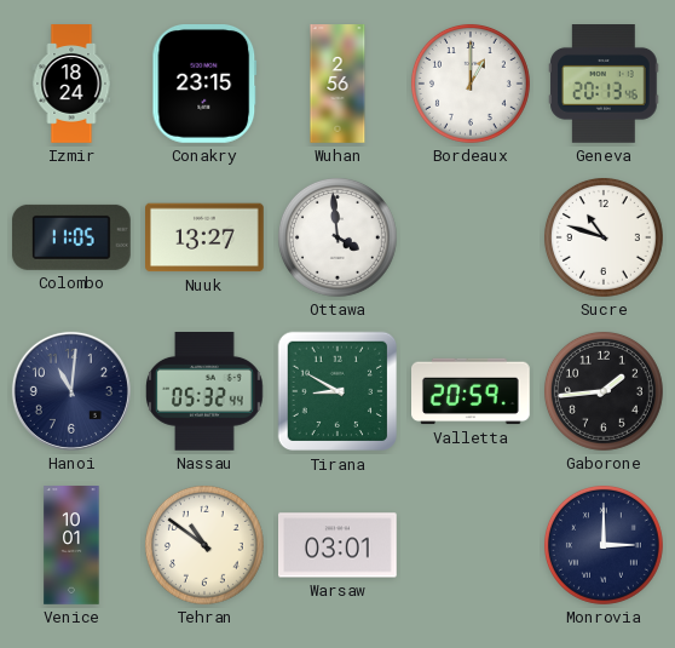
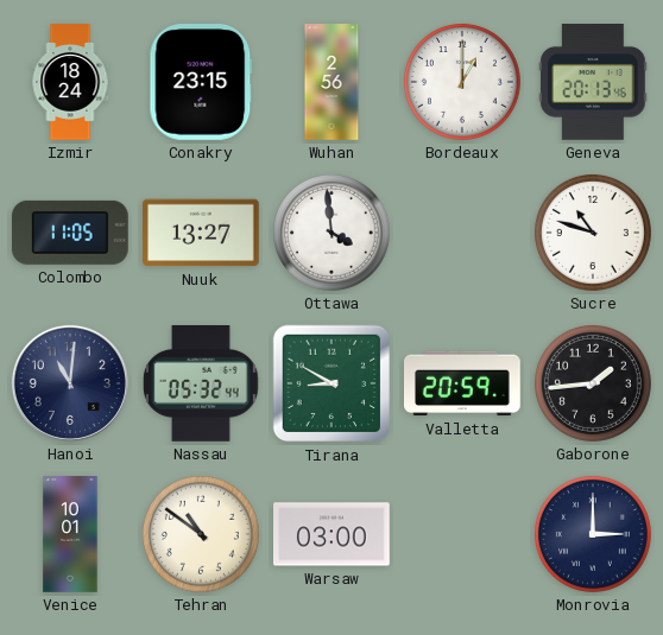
Warsaw: 03:01 -> 03:00 (333, 534)
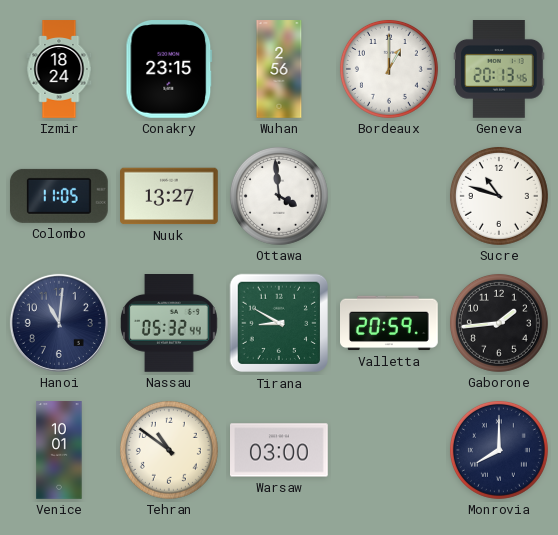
Monrovia: 3:00 -> 8:00 (499, 450)
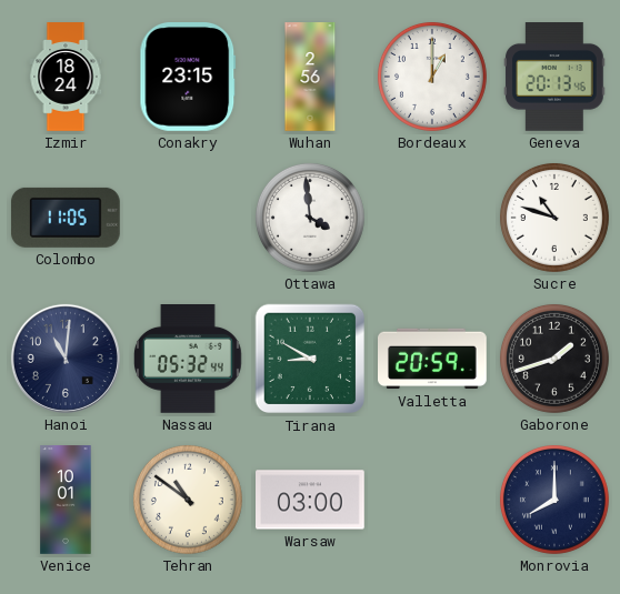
Nuuk: 13:27 -> none (170, 196)
Gaborone: 1:44 -> 1:42 (554, 359)
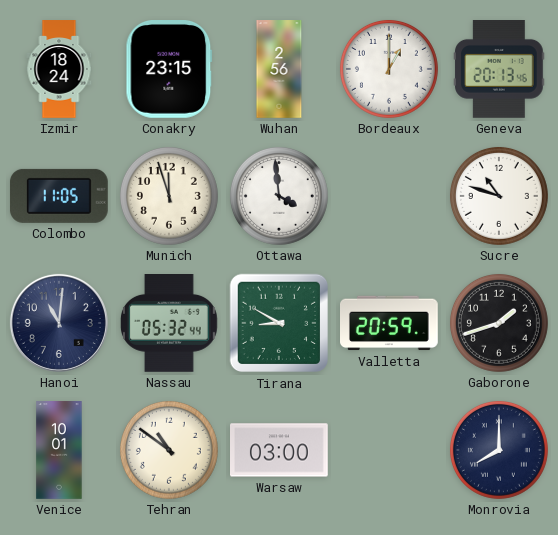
Munich: none -> 11:57 (169, 196)
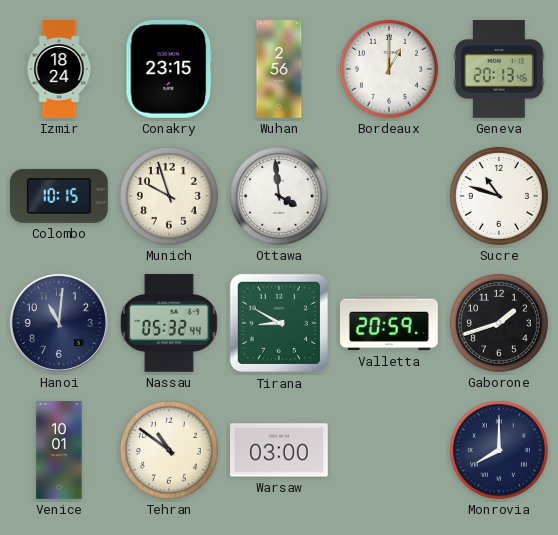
Colombo: 11:05 -> 10:15 (59, 196)
Munich: 11:57 -> 9:57 (169, 196)
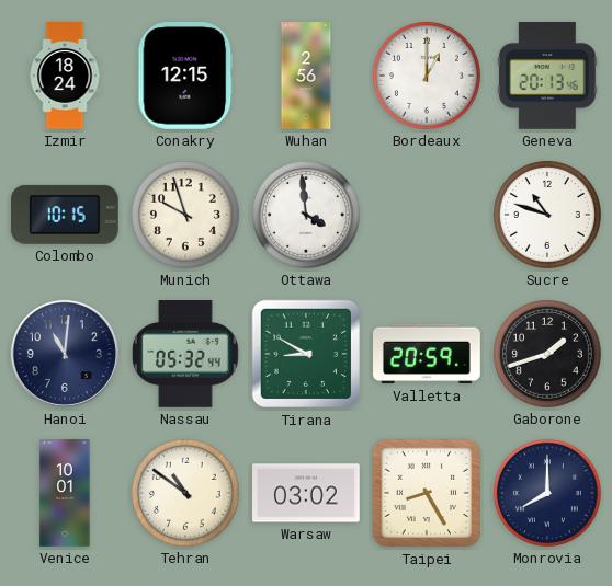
Conakry: 23:15 -> 12:15 (185, 77)
Warsaw: 03:00 -> 03:02 (307, 493)
Taipei: none -> 8:25 (427, 493)
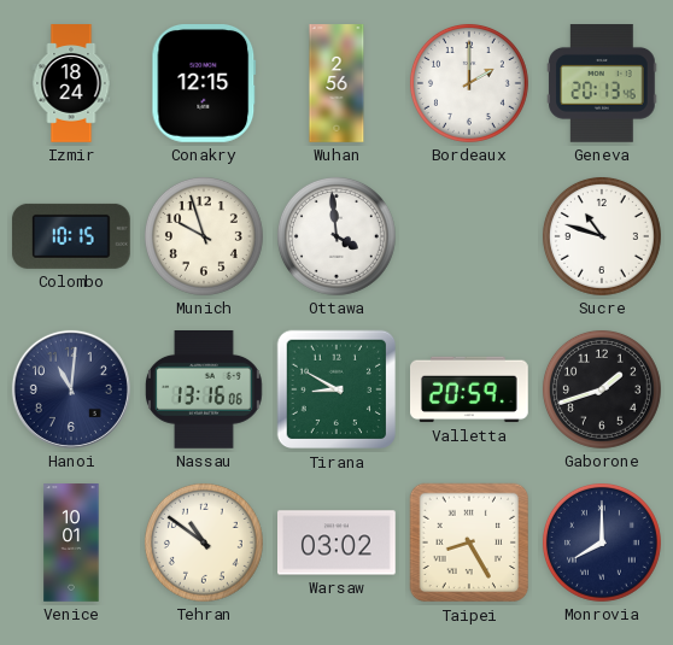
Bordeaux: 1:00 -> 2:00 (469, 83)
Nassau: 05:32 -> 13:16 (205, 391)
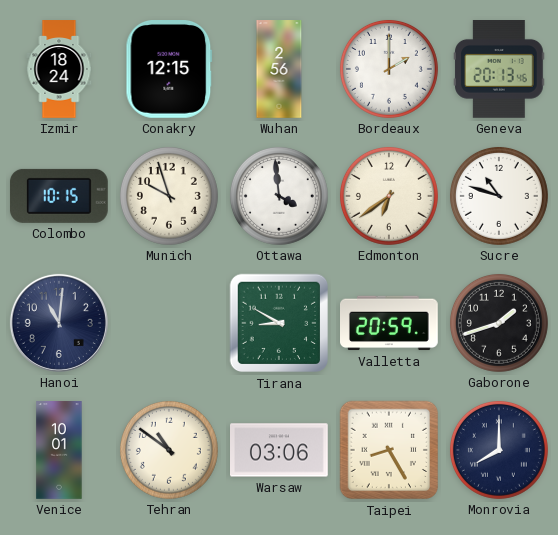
Edmonton: none -> 6:39 (389, 196)
Nassau: 13:16 -> none (205, 391)
Warsaw: 03:02 -> 03:06 (280, 450)
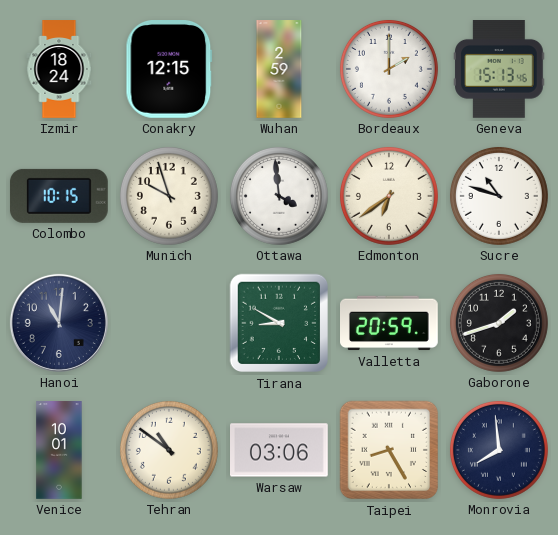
Wuhan: 2:56 -> 2:59 (279, 69)
Geneva: 20:13 -> 15:13 (499, 70)
Monrovia: 8:00 -> 7:59 (499, 450)
